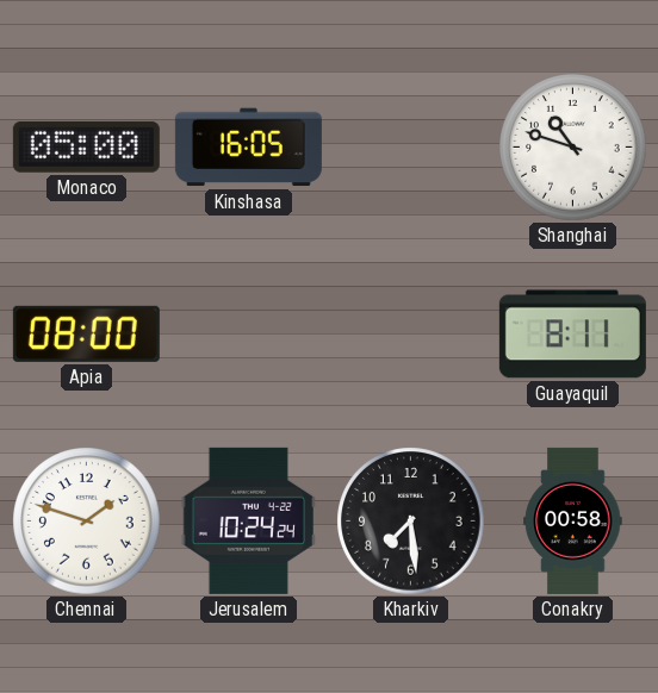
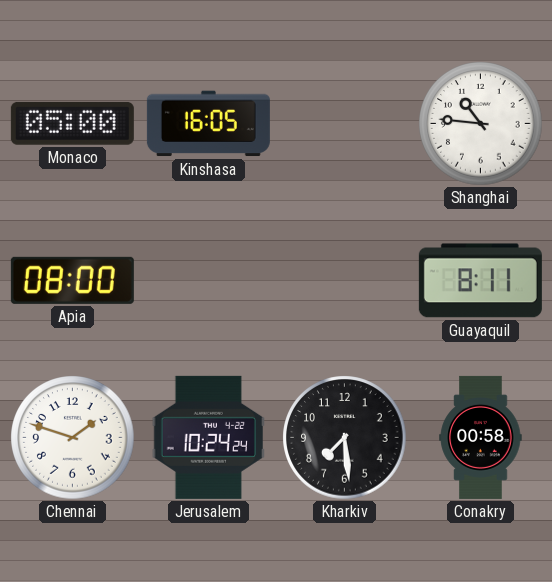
Shanghai: 10:48 -> 10:46 (481, 124)
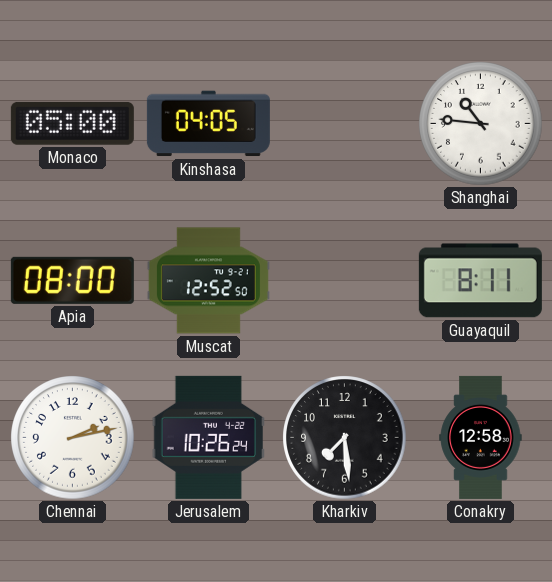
Kinshasa: 16:05 -> 04:05 (208, 124)
Muscat: none -> 12:52 (208, 281)
Chennai: 1:48 -> 2:13 (73, 438)
Jerusalem: 10:24 -> 10:26 (209, 437)
Conakry: 00:58 -> 12:58 (481, 437)
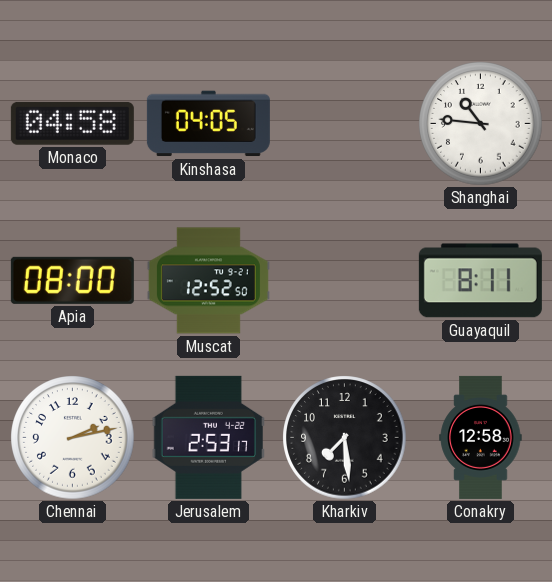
Monaco: 05:00 -> 04:58 (72, 123)
Jerusalem: 10:26 -> 2:53 (209, 437)
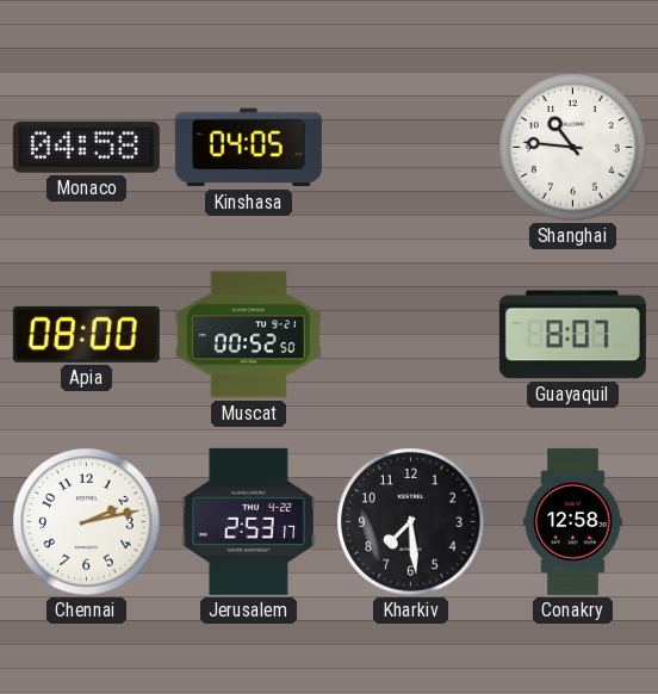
Muscat: 12:52 -> 00:52 (248, 335)
Guayaquil: 8:11 -> 8:07 (572, 335)
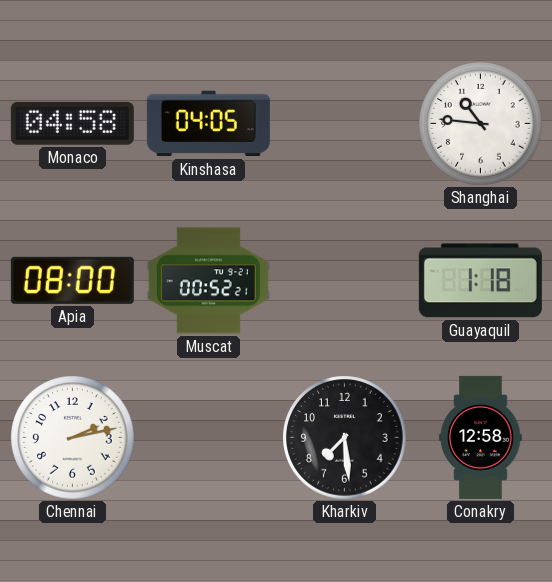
Muscat: 00:52:50 -> 00:52:21 (208, 281)
Guayaquil: 8:07 -> 1:18 (480, 281)
Jerusalem: 2:53 -> none (249, 521)
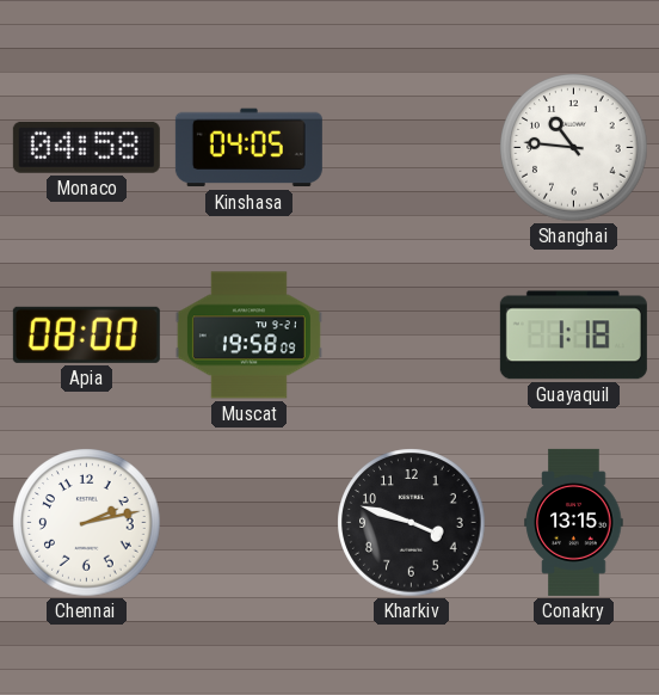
Muscat: 00:52 -> 19:58 (248, 336)
Kharkiv: 7:29 -> 3:48 (412, 523)
Conakry: 12:58 -> 13:15 (574, 522)
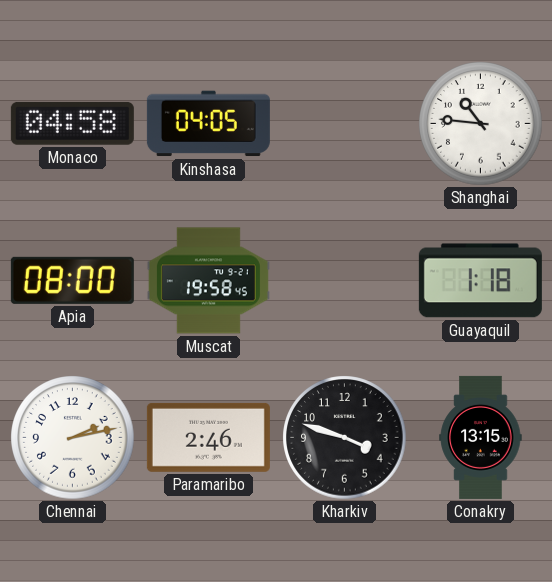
Muscat: 19:58:09 -> 19:58:45 (208, 281)
Paramaribo: none -> 2:46 (208, 437)
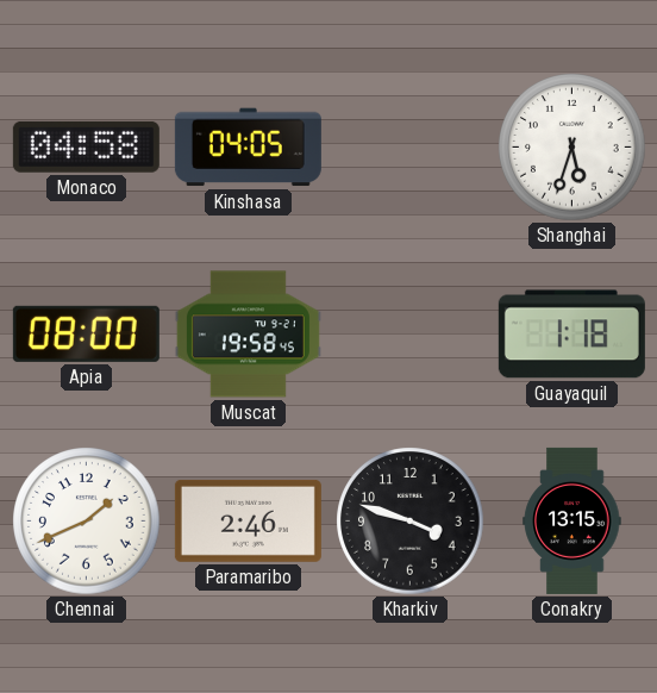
Shanghai: 10:46 -> 5:33 (572, 148)
Chennai: 2:13 -> 1:41 (87, 522)
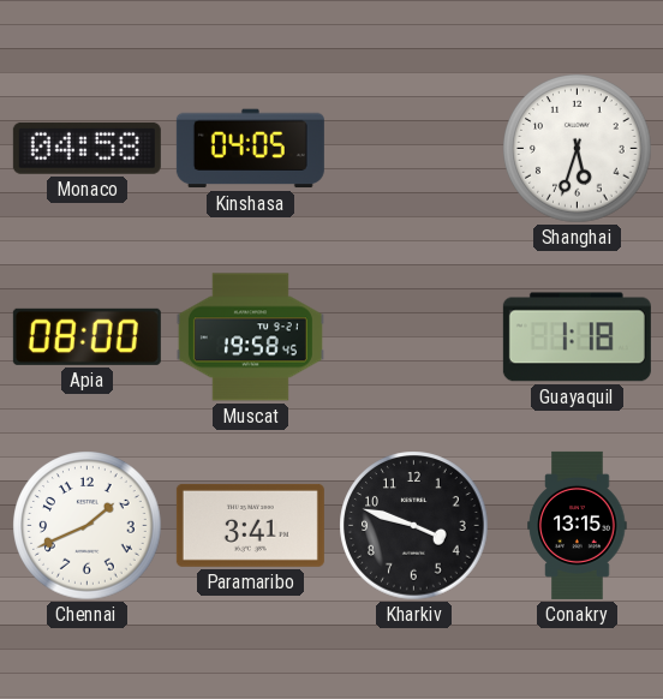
Paramaribo: 2:46 -> 3:41 (250, 525)
